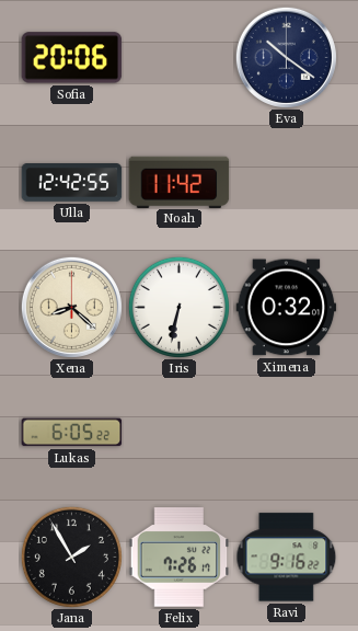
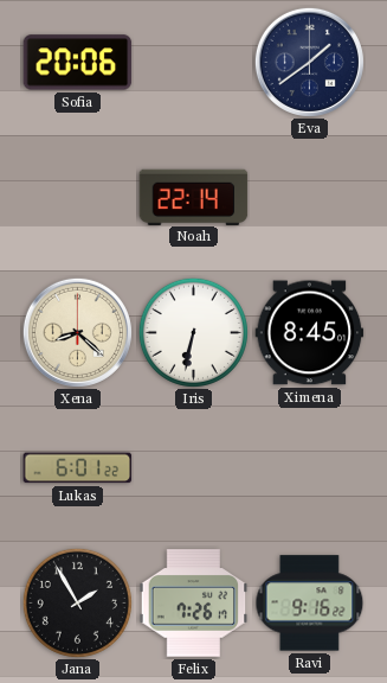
Eva: 10:21 -> 1:39 (309, 62)
Ulla: 12:42 -> none (72, 183)
Noah: 11:42 -> 22:14 (194, 197)
Ximena: 0:32 -> 8:45 (310, 333)
Lukas: 6:05 -> 6:01 (78, 468)
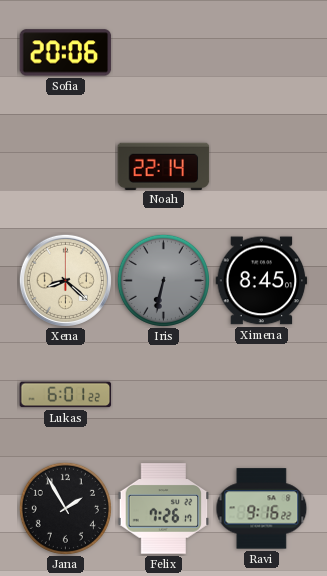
Eva: 1:39 -> none (309, 62)
Iris dial: white -> grey (163, 280)
